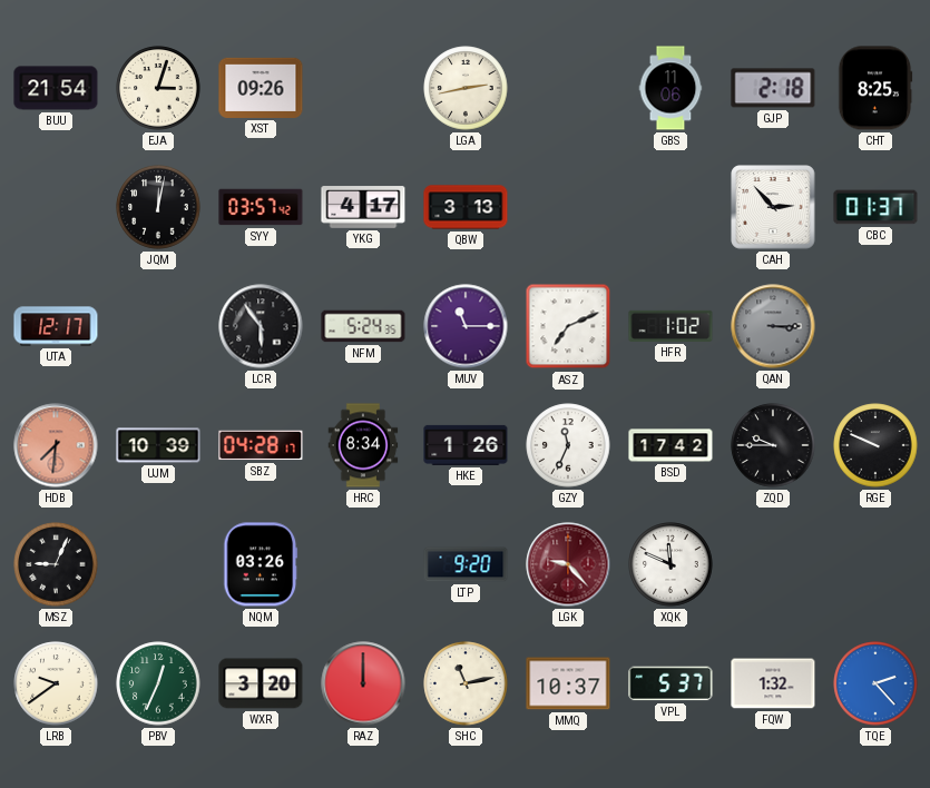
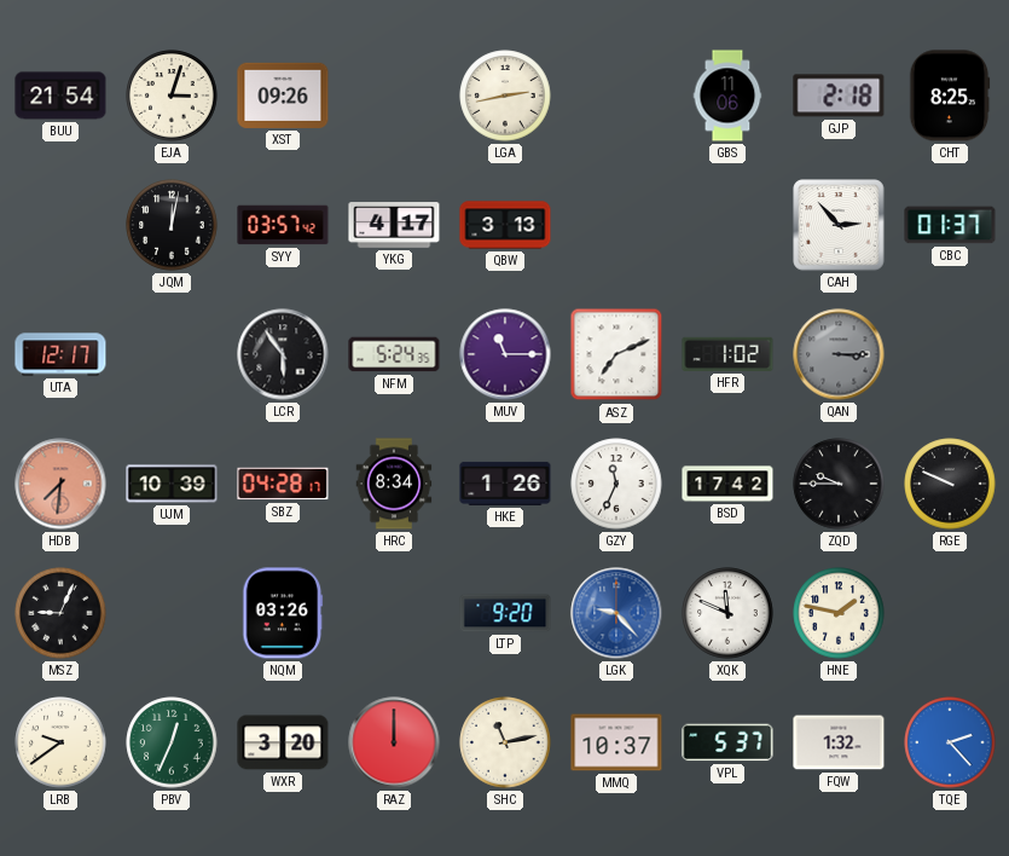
LGK dial: burgundy -> blue (616, 613)
HNE: none -> 1:47 (839, 613)
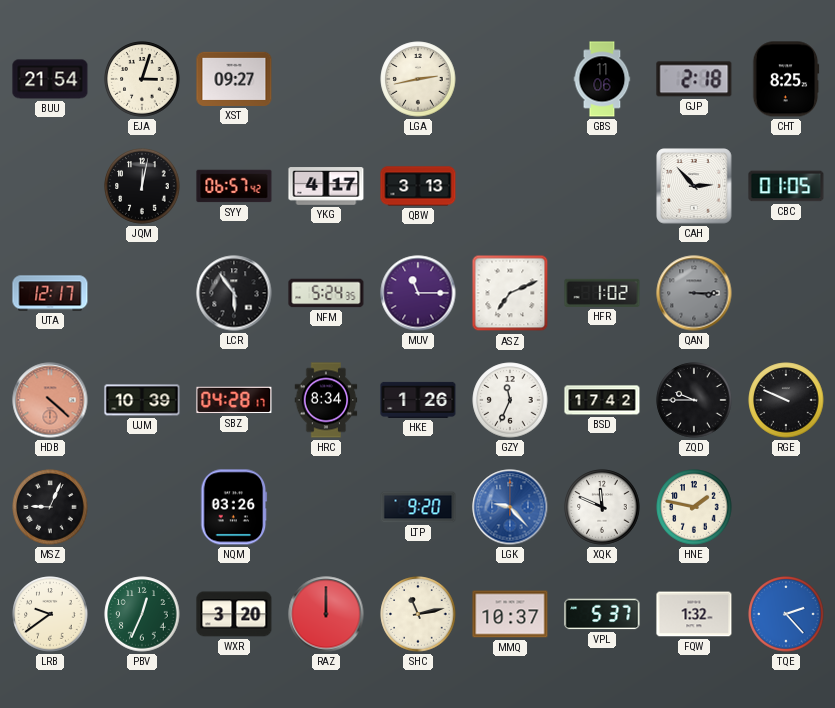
XST: 09:26 -> 09:27 (234, 79)
SYY: 03:57 -> 06:57 (234, 186)
CBC: 01:37 -> 01:05 (786, 186)
HDB: 7:31 -> 4:22 (50, 400)
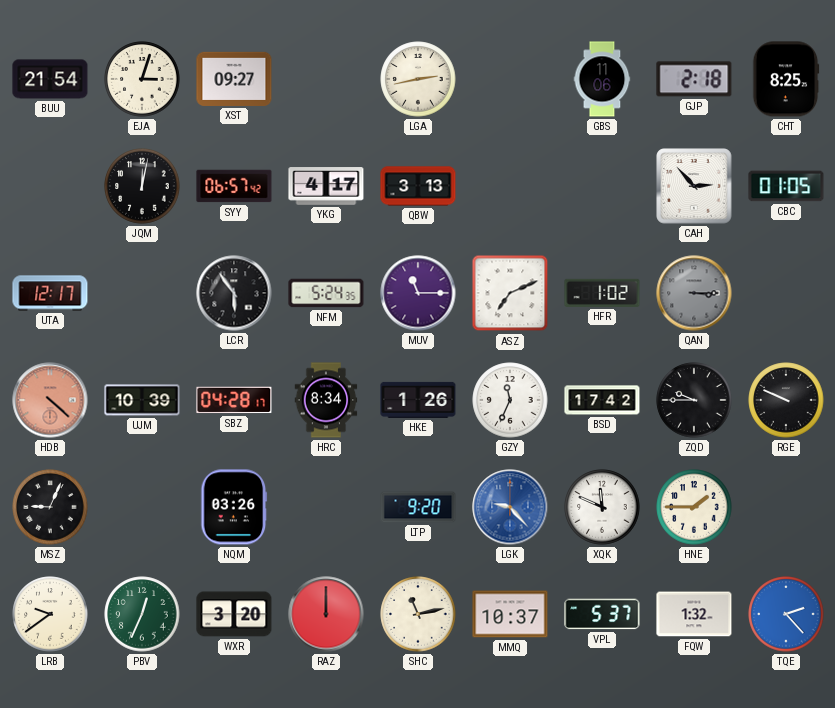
HNE: 1:47 -> 1:45 (694, 507)
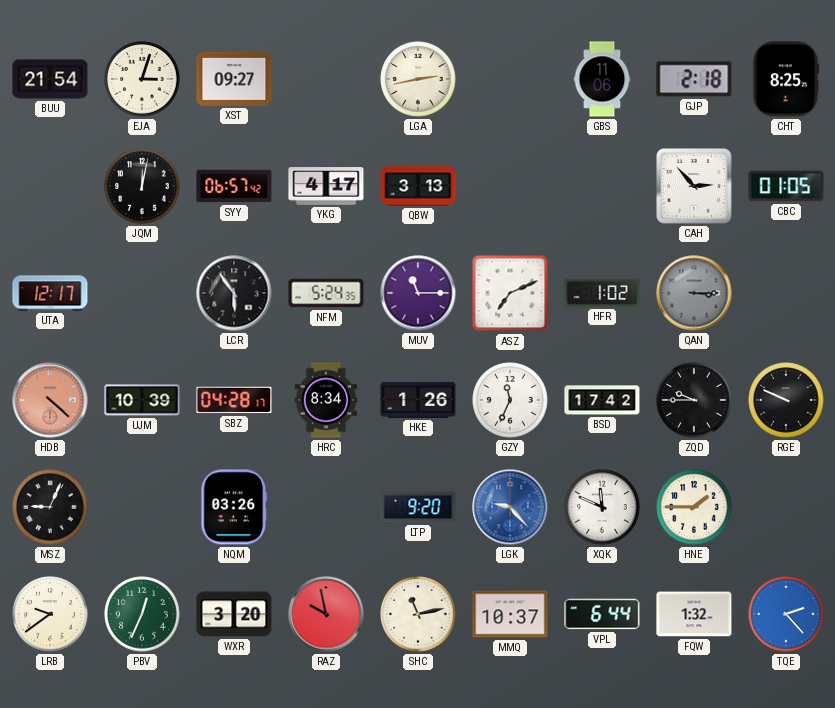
RAZ: 12:00 -> 9:58 (326, 614)
VPL: 5:37 -> 6:44 (602, 614)
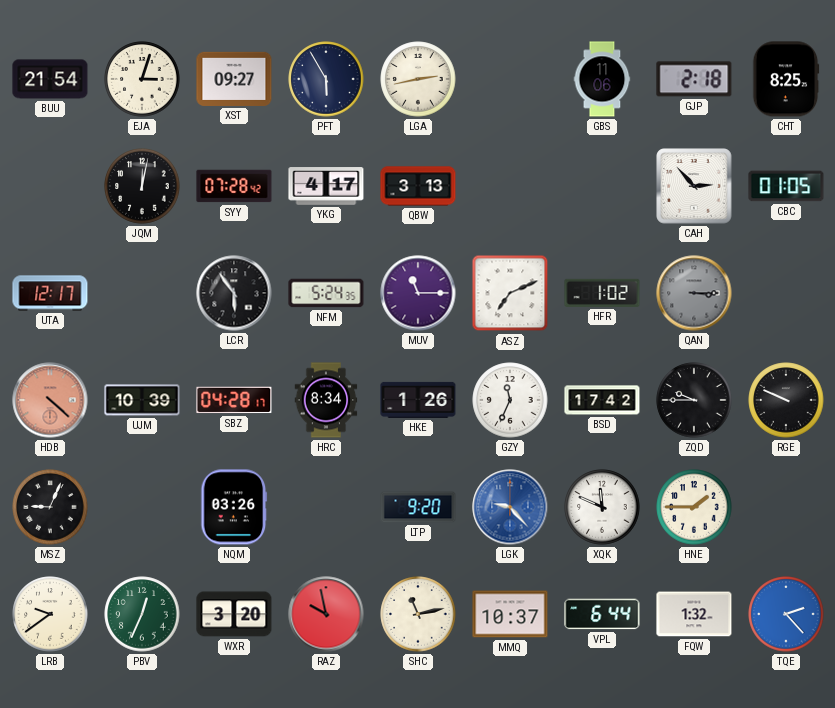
PFT: none -> 5:55 (326, 79)
SYY: 06:57 -> 07:28 (234, 186)
